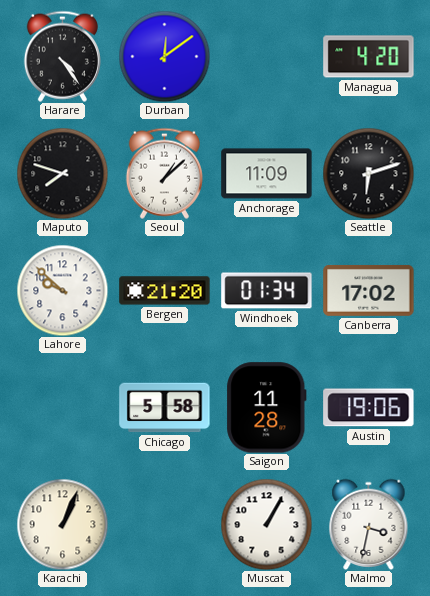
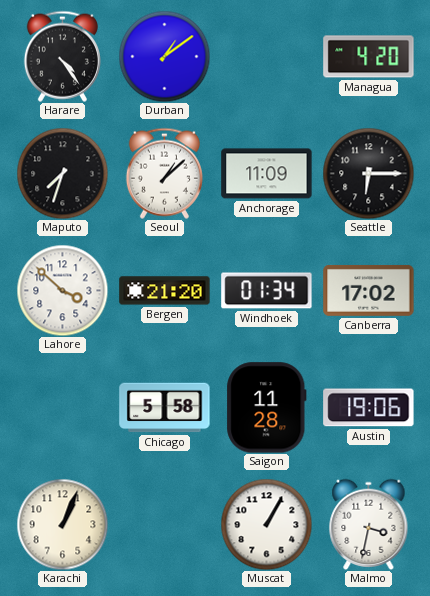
Durban: 12:09 -> 1:09 (164, 56)
Maputo: 7:48 -> 7:33 (62, 173)
Seattle: 6:12 -> 6:15 (368, 173)
Lahore: 9:52 -> 3:52 (62, 290)
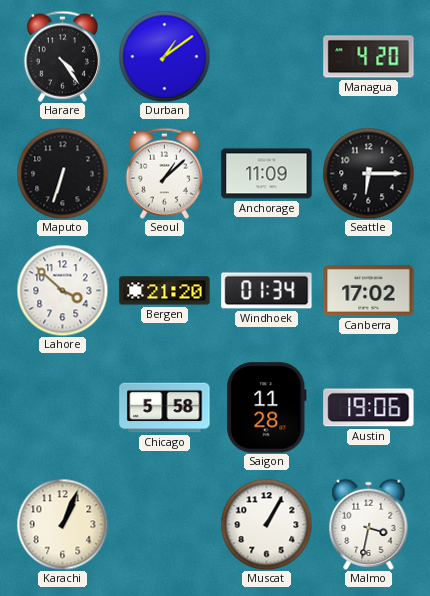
Maputo: 7:33 -> 6:33 (62, 173)
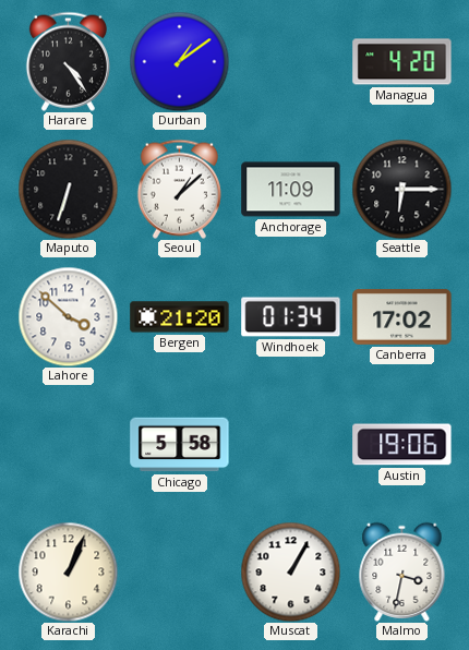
Saigon: 11:28 -> none (267, 408)
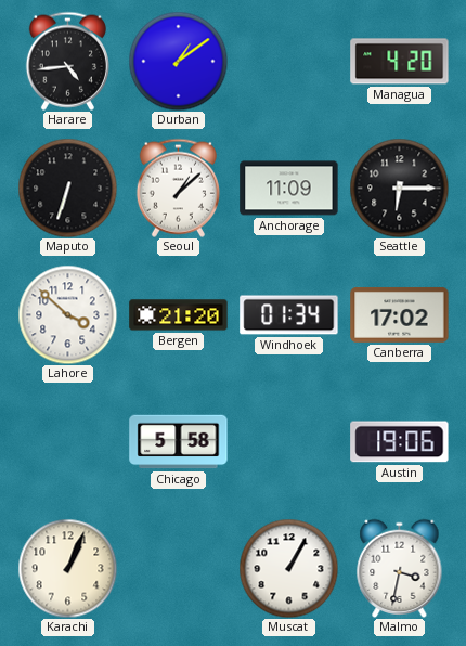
Harare: 4:24 -> 4:44 (67, 61)
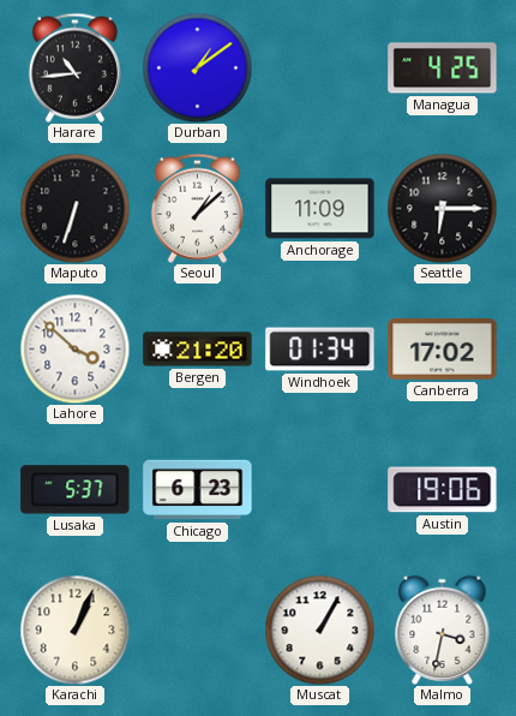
Harare: 4:44 -> 10:44 (74, 67)
Managua: 4:20 -> 4:25 (443, 68)
Lusaka: none -> 5:37 (76, 490)
Chicago: 5:58 -> 6:23 (198, 490)
